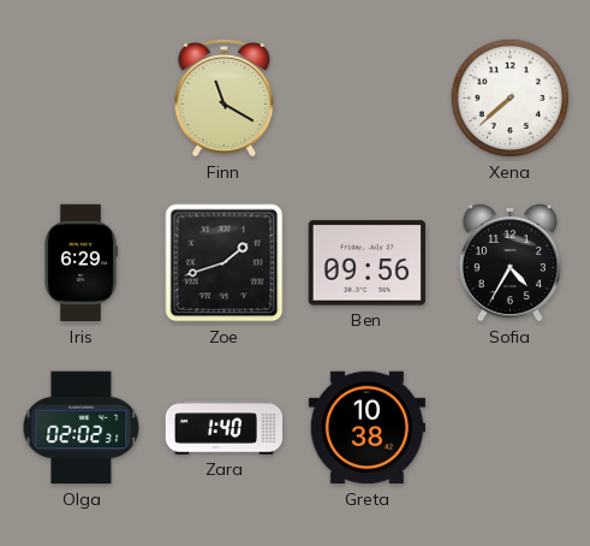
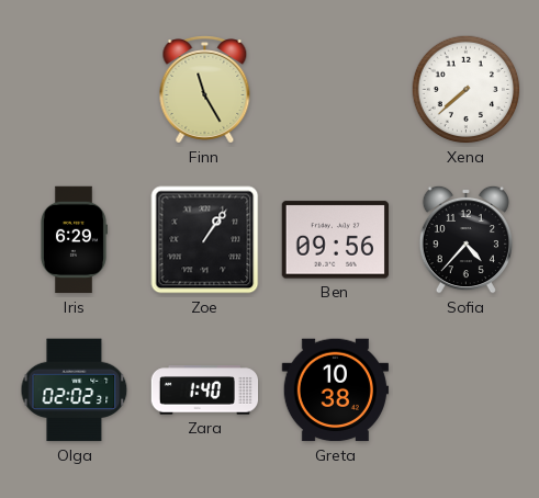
Finn: 11:20 -> 11:25 (205, 90)
Zoe: 1:42 -> 1:06 (205, 240)
Sofia: 4:35 -> 4:37 (465, 239)
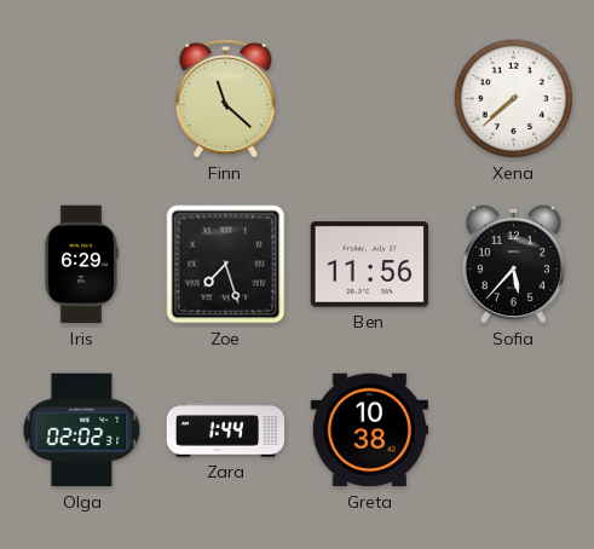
Finn: 11:25 -> 11:22 (226, 99)
Zoe: 1:06 -> 7:27 (226, 265)
Ben: 09:56 -> 11:56 (369, 265)
Sofia: 4:37 -> 5:37 (513, 264)
Zara: 1:40 -> 1:44 (226, 430)
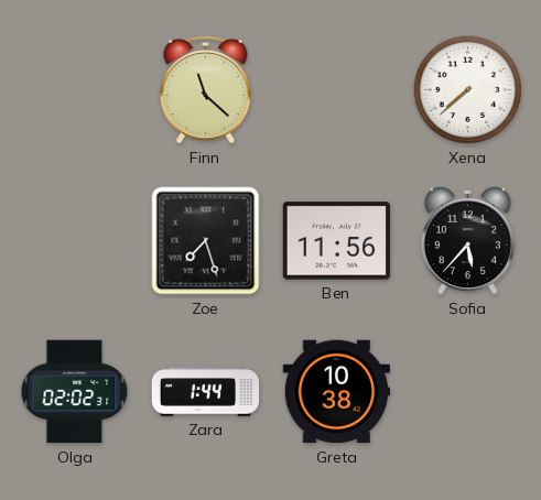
Iris: 6:29 -> none (81, 265)
